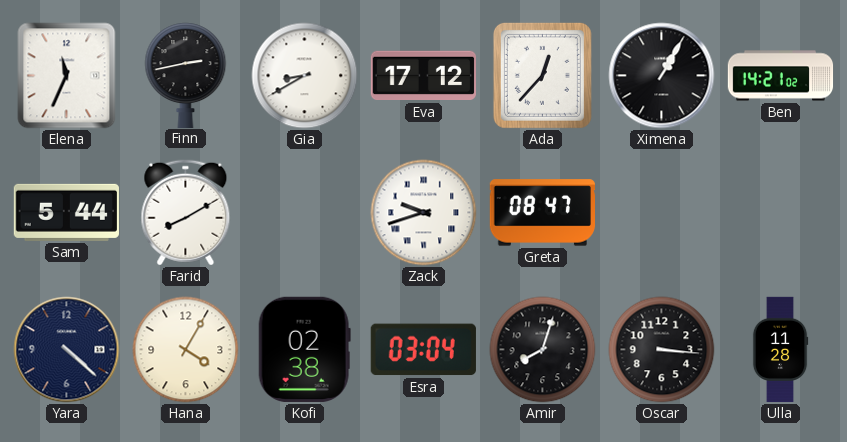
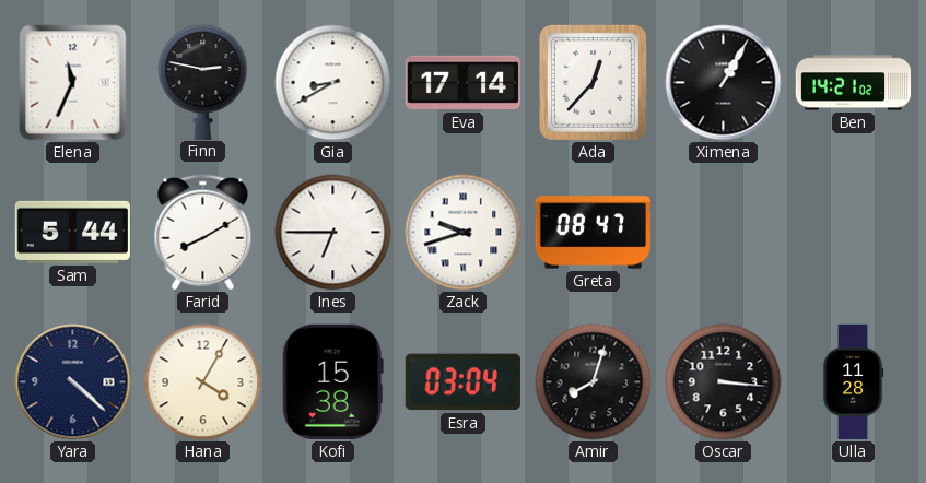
Finn: 2:43 -> 2:47 (203, 82)
Eva: 17:12 -> 17:14 (462, 83)
Ines: none -> 6:45 (333, 233)
Kofi: 02:38 -> 15:38 (332, 381)
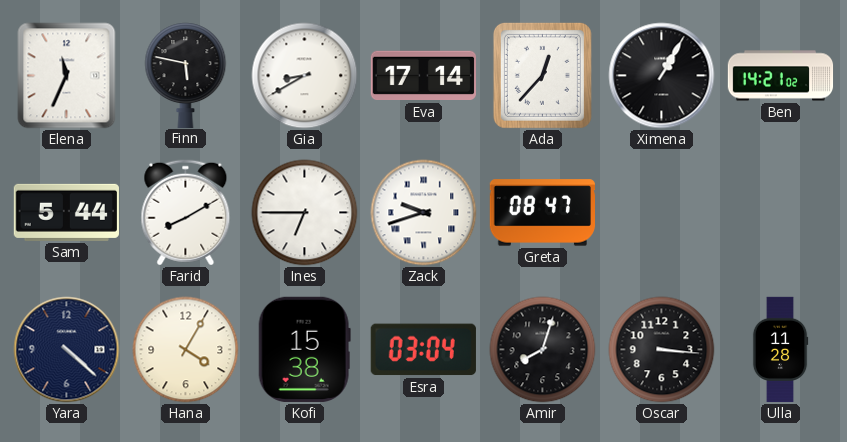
Finn: 2:47 -> 5:47 (186, 75)
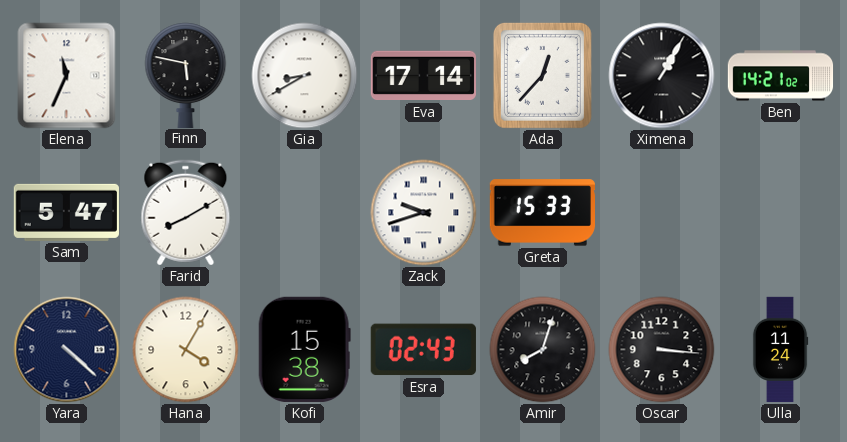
Sam: 5:44 -> 5:47 (66, 212)
Ines: 6:45 -> none (305, 213)
Greta: 08:47 -> 15:33 (542, 213)
Esra: 03:04 -> 02:43 (423, 350)
Ulla: 11:28 -> 11:24 (780, 350)
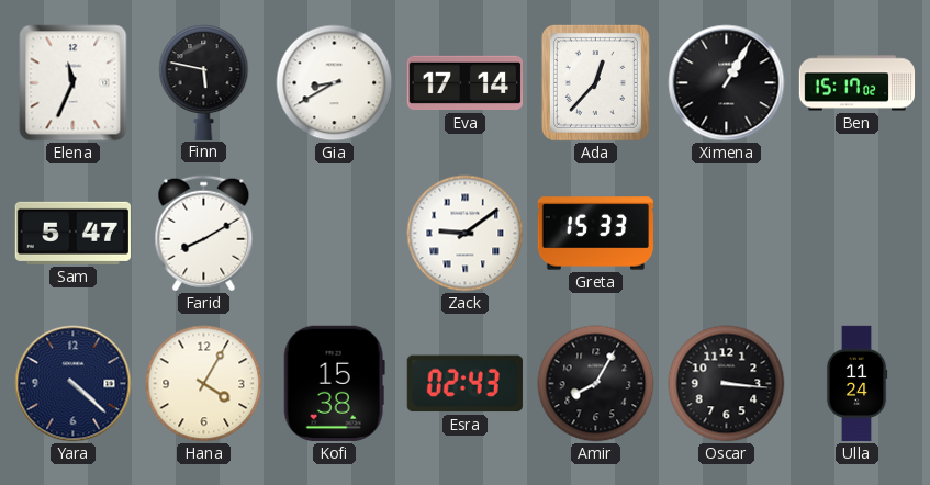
Ben: 14:21 -> 15:17 (858, 83)
Zack: 9:42 -> 9:09 (466, 234)
Amir: 8:03 -> 8:05 (596, 384)
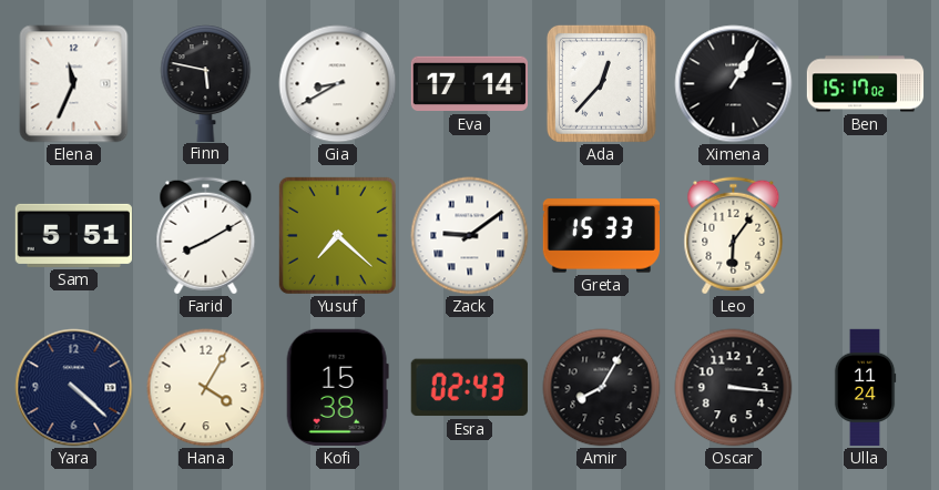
Sam: 5:47 -> 5:51 (73, 235)
Yusuf: none -> 7:22 (337, 235)
Leo: none -> 6:06 (734, 236)
